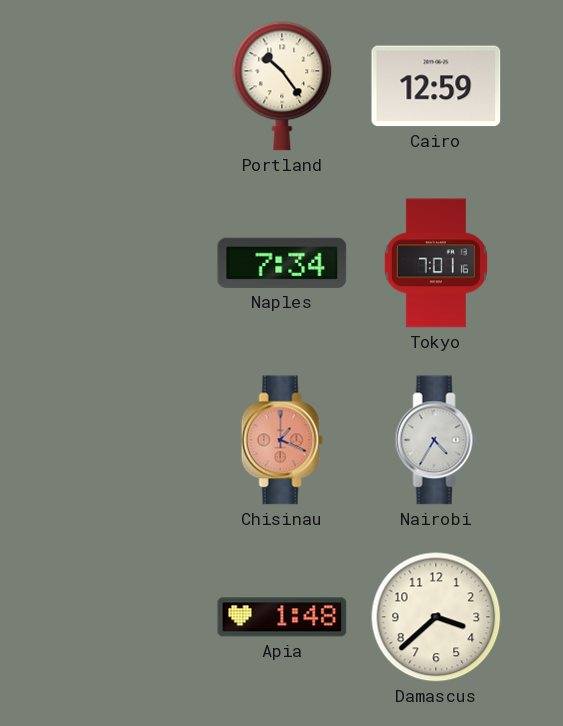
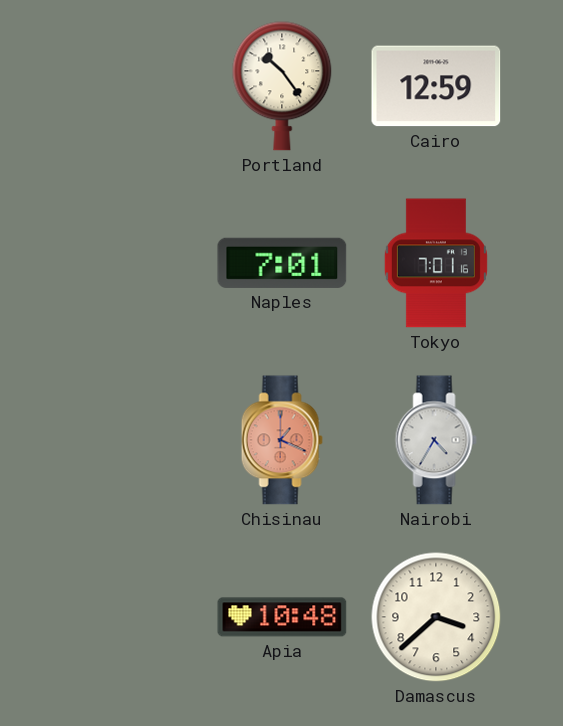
Naples: 7:34 -> 7:01 (282, 263)
Apia: 1:48 -> 10:48 (282, 617)
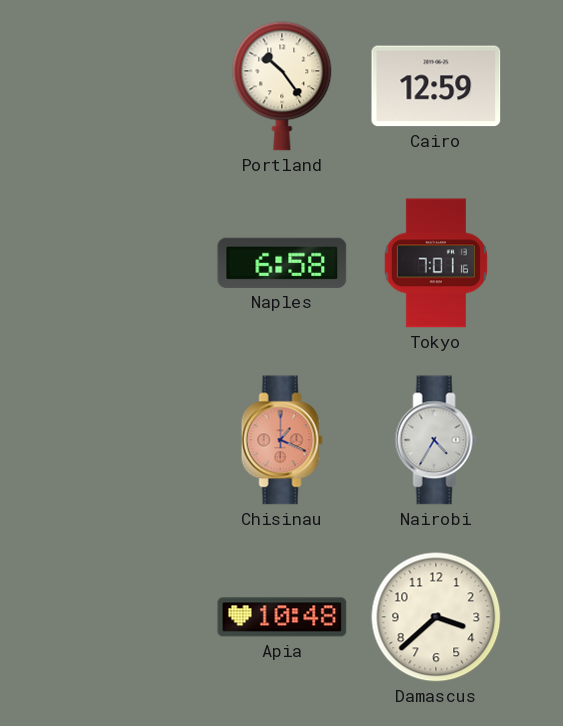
Naples: 7:01 -> 6:58 (282, 263)
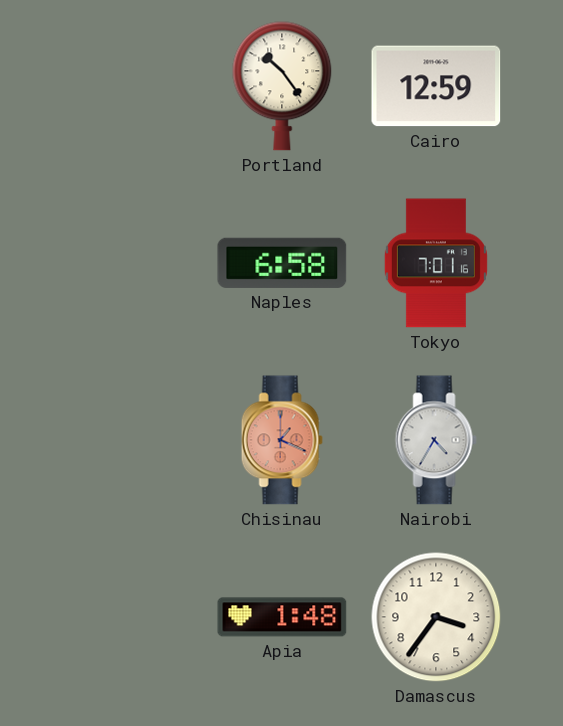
Apia: 10:48 -> 1:48 (282, 617)
Damascus: 3:38 -> 3:36 (436, 617)
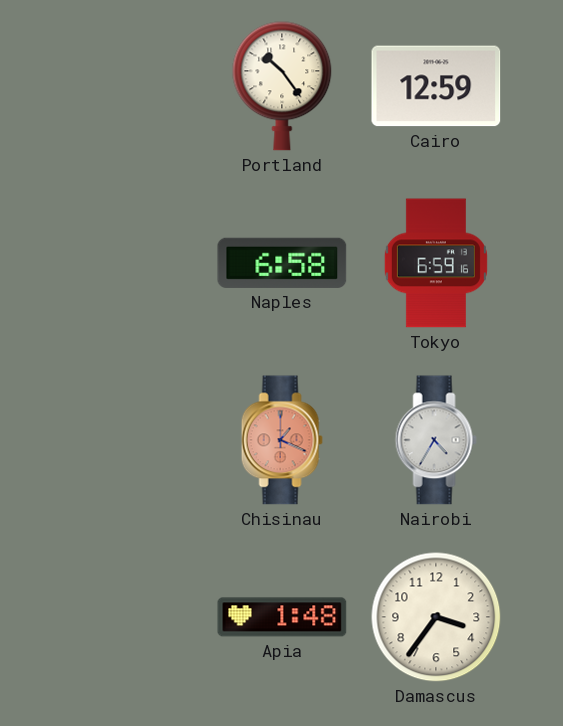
Tokyo: 7:01 -> 6:59 (436, 263)
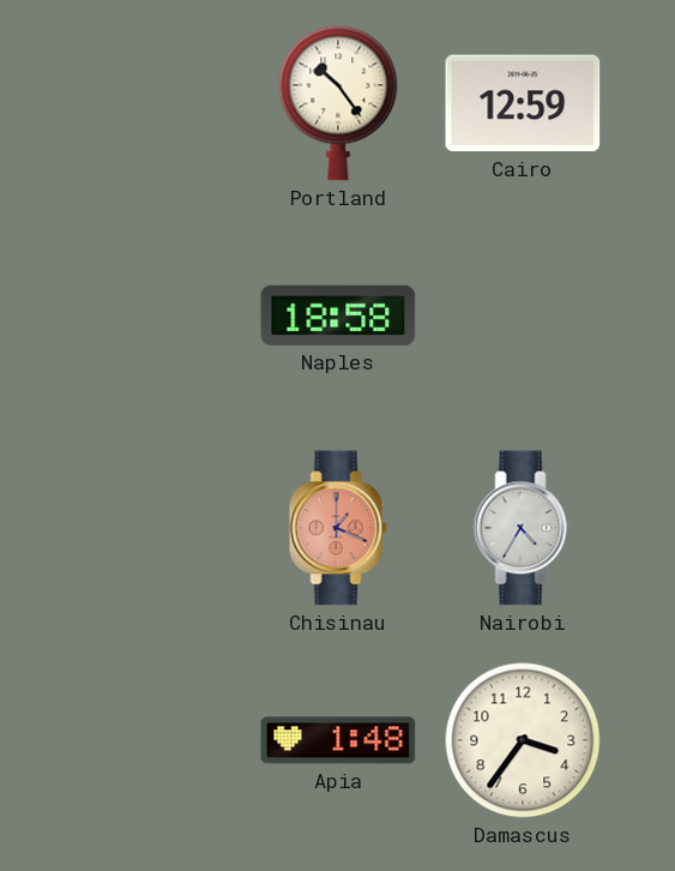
Naples: 6:58 -> 18:58 (338, 316)
Tokyo: 6:59 -> none (436, 263)
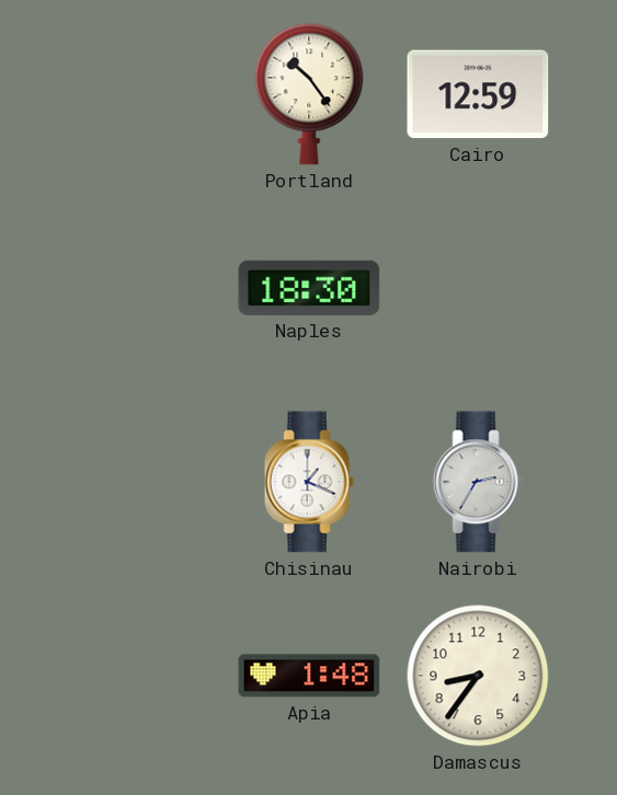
Naples: 18:58 -> 18:30 (309, 288)
Chisinau dial: salmon -> white (309, 482)
Nairobi: 4:35 -> 2:35 (478, 482)
Damascus: 3:36 -> 8:36 (478, 676)
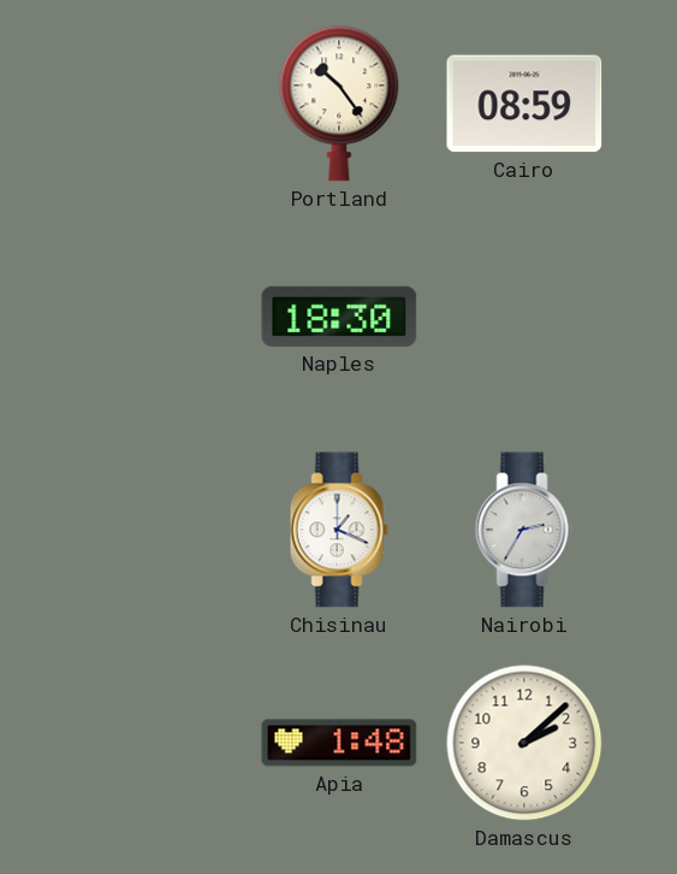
Cairo: 12:59 -> 08:59 (524, 104)
Damascus: 8:36 -> 2:08 (524, 743)
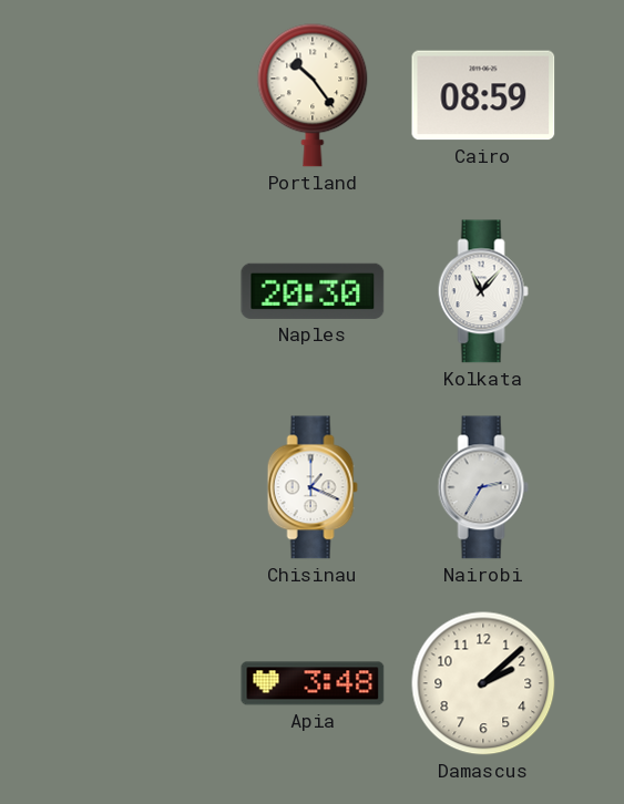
Naples: 18:30 -> 20:30 (313, 291)
Kolkata: none -> 11:07 (483, 291)
Apia: 1:48 -> 3:48 (313, 683)
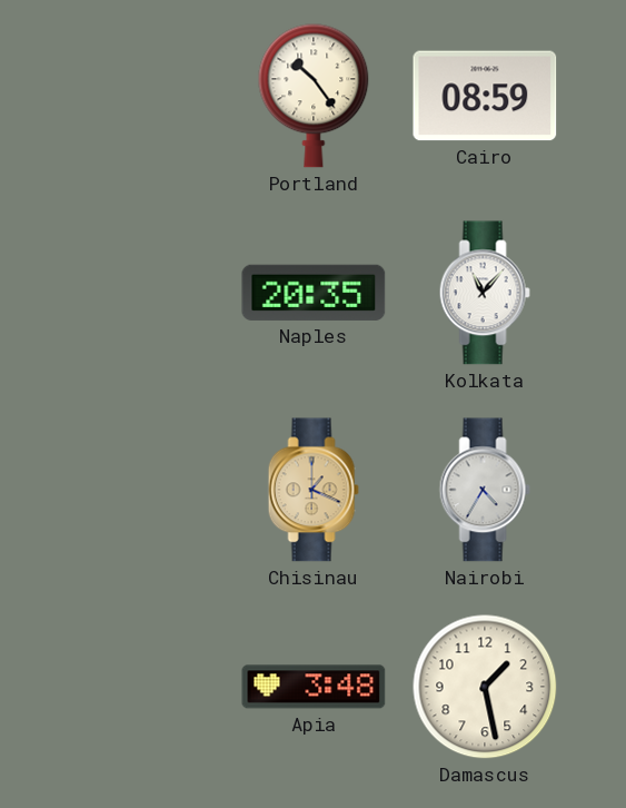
Naples: 20:30 -> 20:35 (314, 293)
Chisinau dial: white -> champagne (314, 490)
Nairobi: 2:35 -> 4:35 (485, 490)
Damascus: 2:08 -> 1:28 (485, 687)
